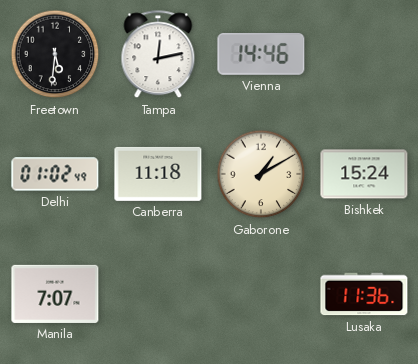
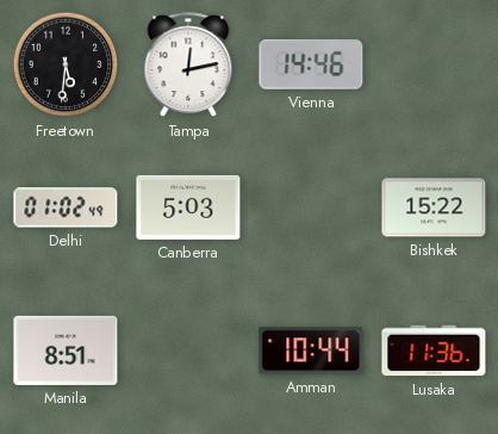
Canberra: 11:18 -> 5:03 (188, 207)
Gaborone: 1:10 -> none (261, 174)
Bishkek: 15:24 -> 15:22 (434, 207)
Manila: 7:07 -> 8:51 (66, 351)
Amman: none -> 10:44 (311, 351)
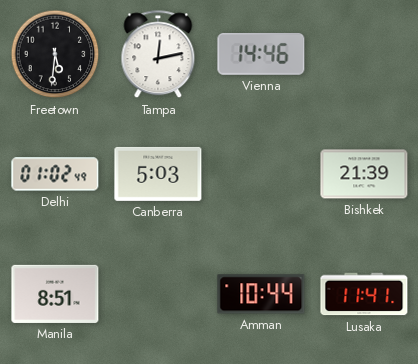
Bishkek: 15:22 -> 21:39 (364, 174)
Lusaka: 11:36 -> 11:41 (364, 294)
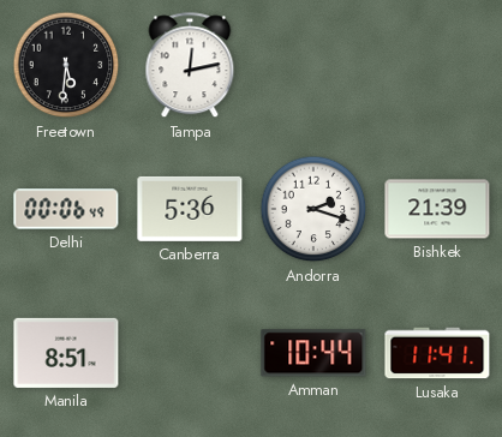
Vienna: 14:46 -> none (261, 54)
Delhi: 01:02 -> 00:06 (66, 209)
Canberra: 5:03 -> 5:36 (190, 209)
Andorra: none -> 2:18 (313, 209)
